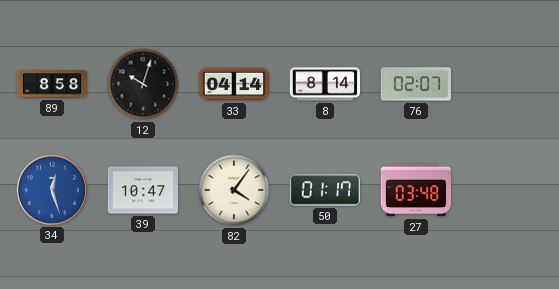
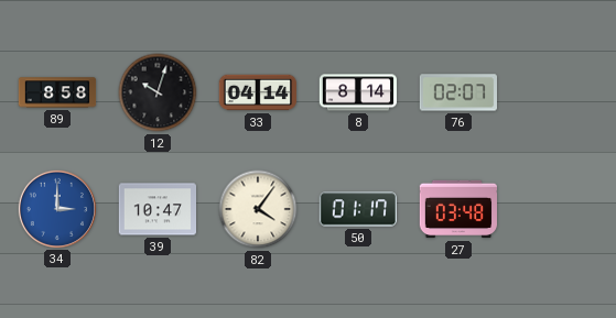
34: 12:27 -> 3:00 (56, 208)
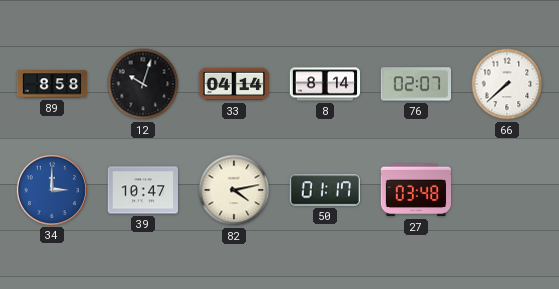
66: none -> 7:38 (507, 84)
82: 4:06 -> 4:13 (234, 190)
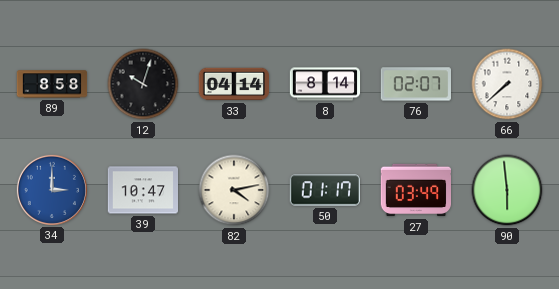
27: 03:48 -> 03:49 (415, 190)
90: none -> 5:59 (507, 190)
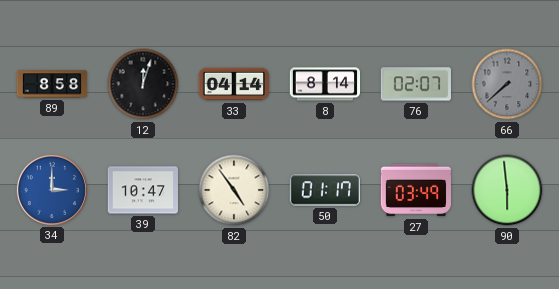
12: 10:03 -> 12:03 (143, 84)
66 dial: white -> grey (507, 84)
82: 4:13 -> 4:54 (234, 190)
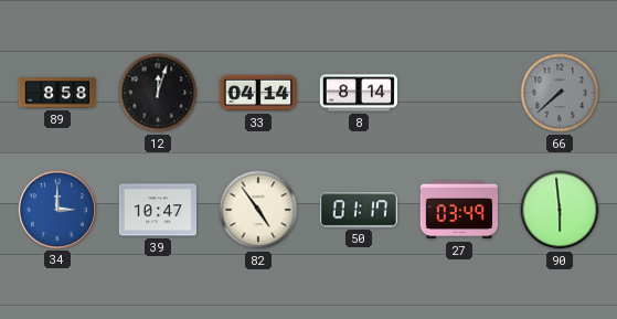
76: 02:07 -> none (415, 84)
